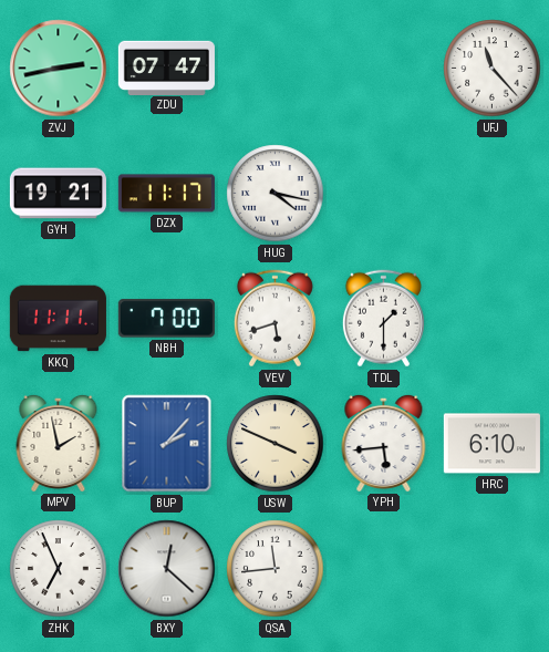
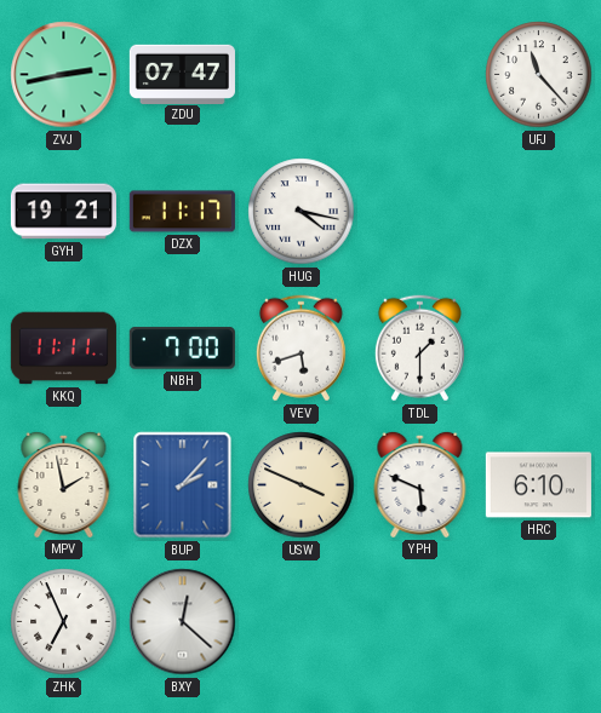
YPH: 5:44 -> 5:49 (420, 484)
QSA: 11:44 -> none (276, 569)
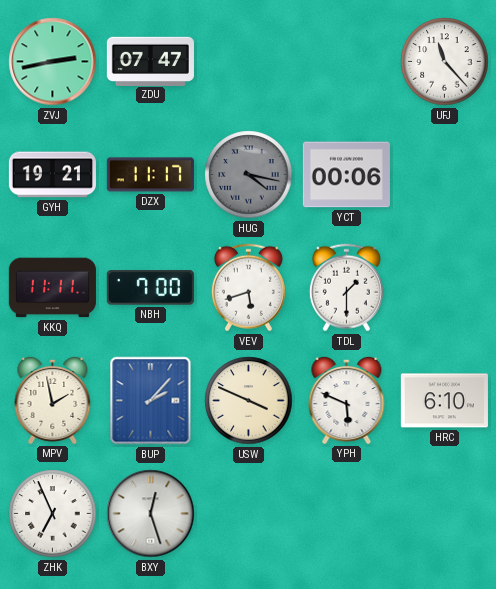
HUG dial: white -> grey (249, 175)
YCT: none -> 00:06 (346, 175)
BXY: 12:22 -> 12:27 (151, 514)
